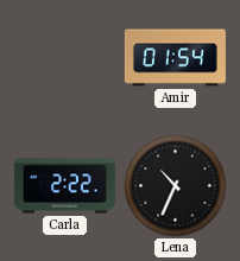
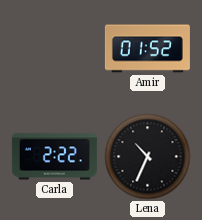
Amir: 01:54 -> 01:52 (147, 49)
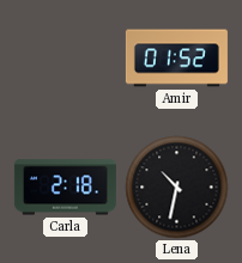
Carla: 2:22 -> 2:18 (65, 188)
Lena: 10:34 -> 10:32 (177, 188)
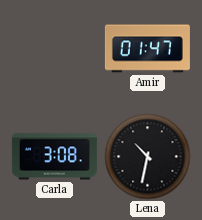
Amir: 01:52 -> 01:47 (147, 49)
Carla: 2:18 -> 3:08 (54, 157)
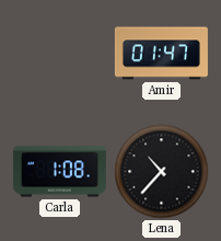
Carla: 3:08 -> 1:08 (59, 172)
Lena: 10:32 -> 10:37 (162, 172)
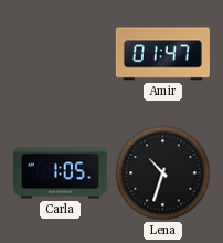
Carla: 1:08 -> 1:05 (60, 173)
Lena: 10:37 -> 10:33 (163, 173)
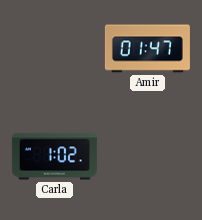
Carla: 1:05 -> 1:02 (54, 157)
Lena: 10:33 -> none (163, 173)
